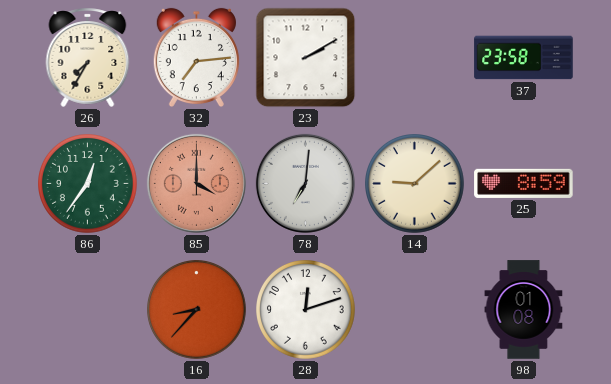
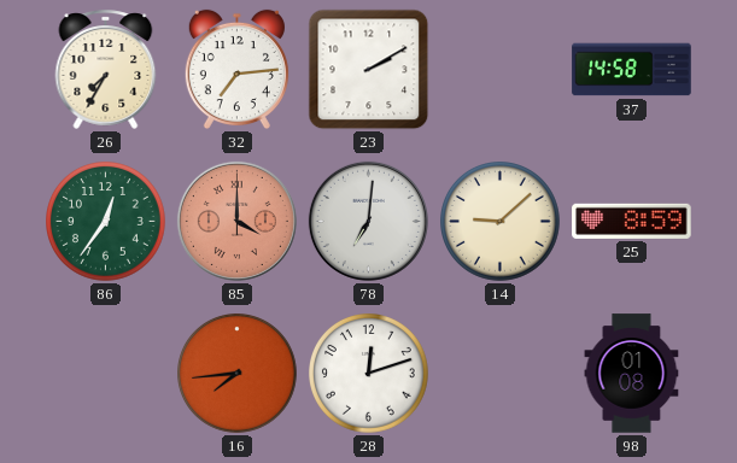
37: 23:58 -> 14:58 (632, 70)
16: 8:37 -> 7:44 (238, 374)
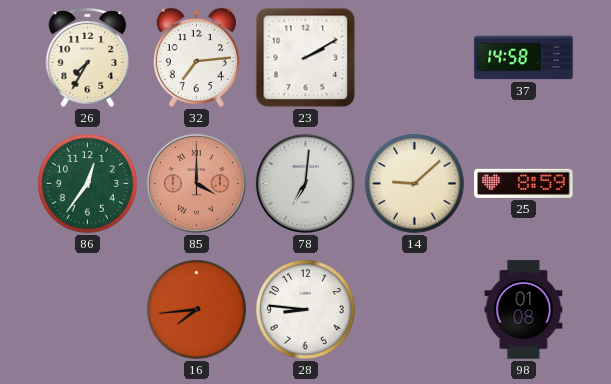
28: 12:12 -> 8:46 (306, 310)
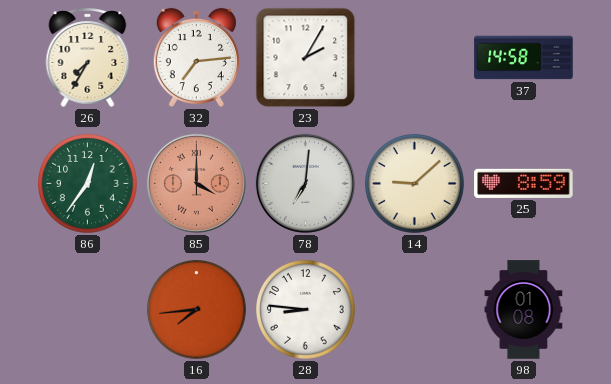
23: 2:10 -> 2:05 (306, 58)
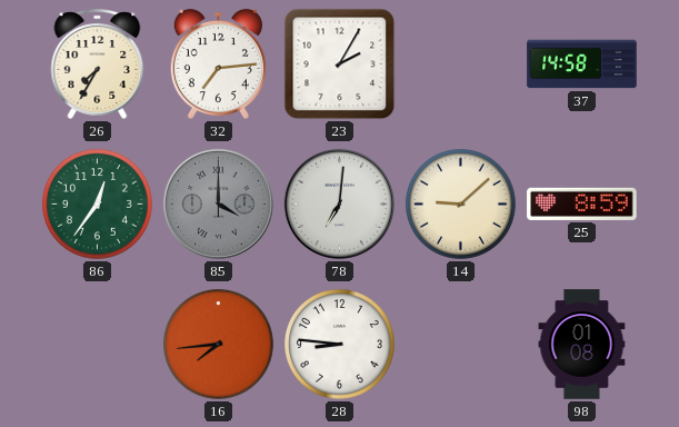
85 dial: salmon -> grey (218, 203)
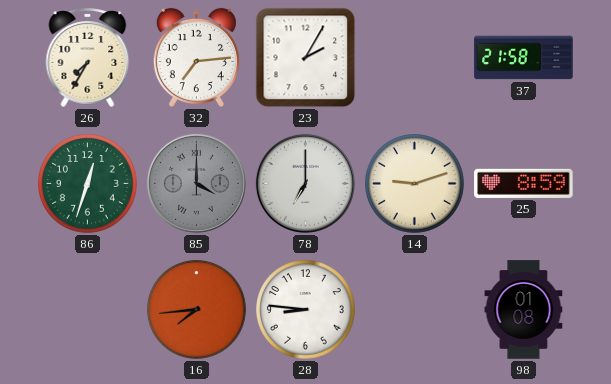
37: 14:58 -> 21:58 (524, 58)
86: 12:36 -> 12:33 (88, 184)
78: 7:01 -> 7:00 (305, 183)
14: 9:08 -> 9:12 (415, 184)
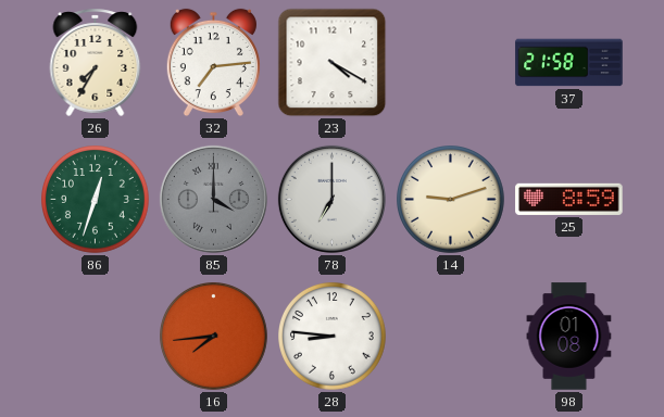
23: 2:05 -> 4:20 (333, 63)
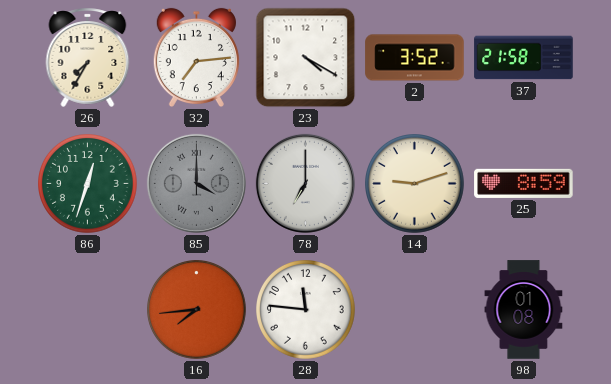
2: none -> 3:52 (415, 58)
28: 8:46 -> 11:46 (306, 310)
